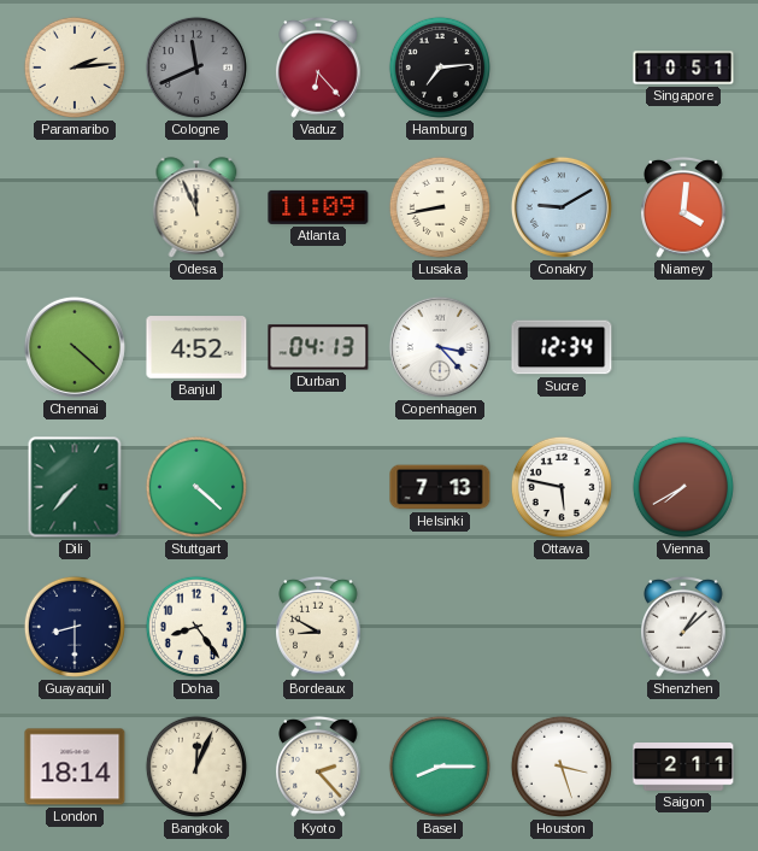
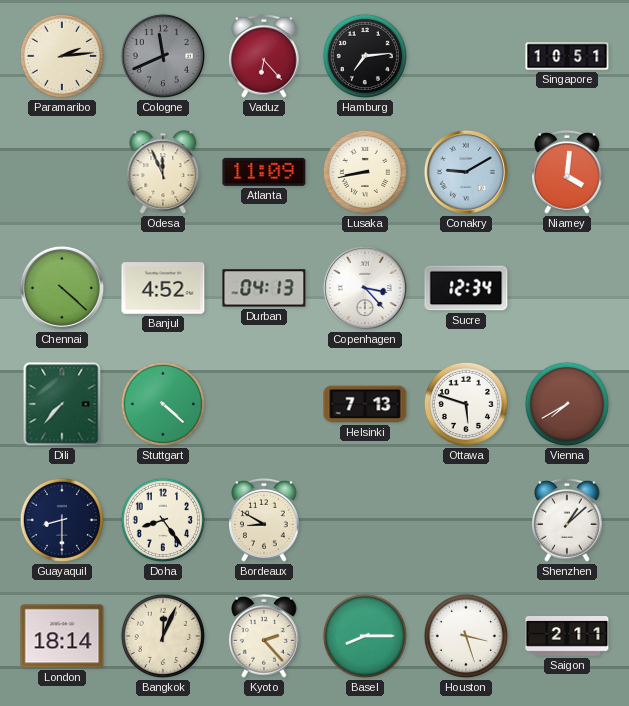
Ottawa: 5:47 -> 5:48 (466, 404)
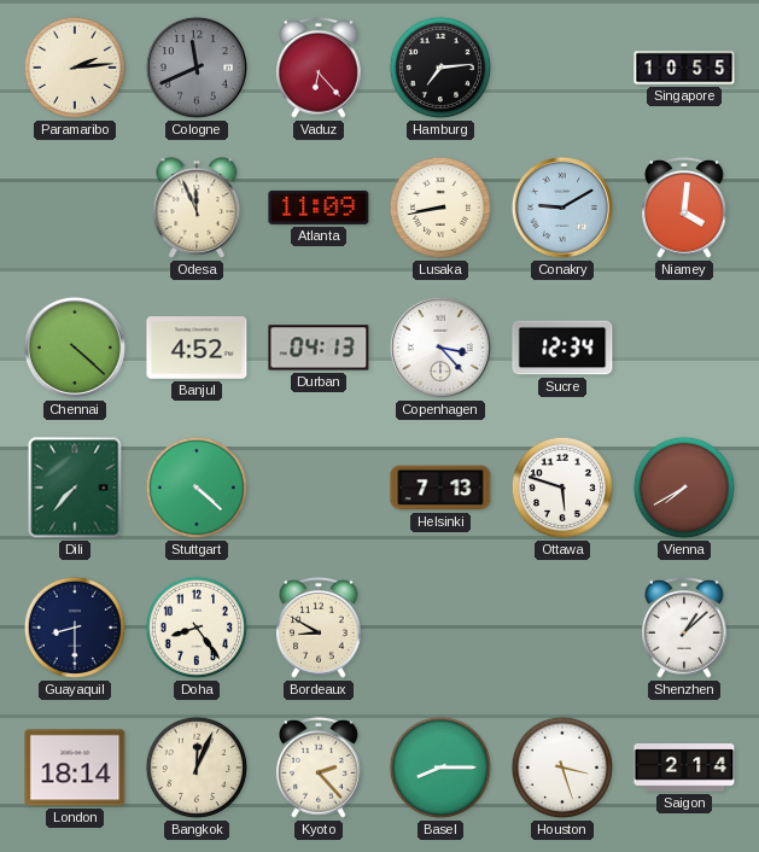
Singapore: 10:51 -> 10:55 (684, 68)
Saigon: 2:11 -> 2:14 (684, 769)
